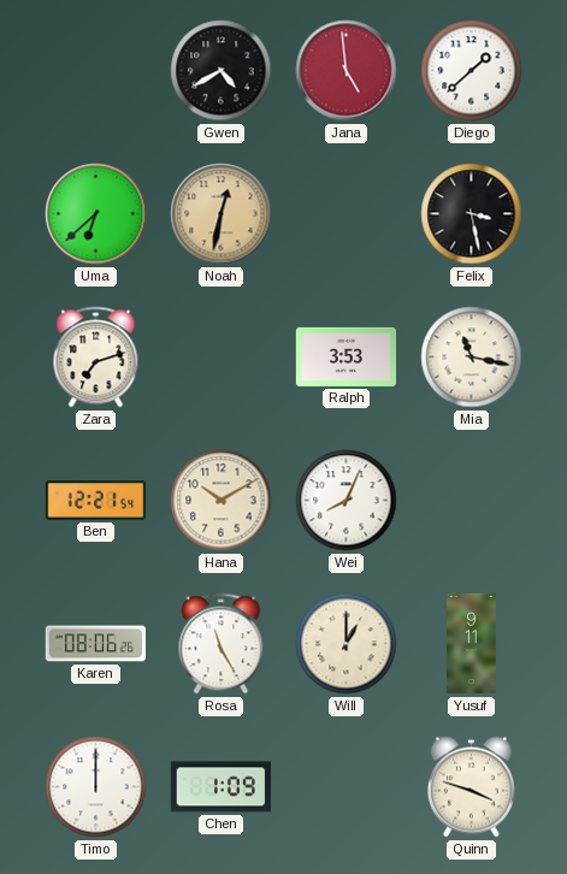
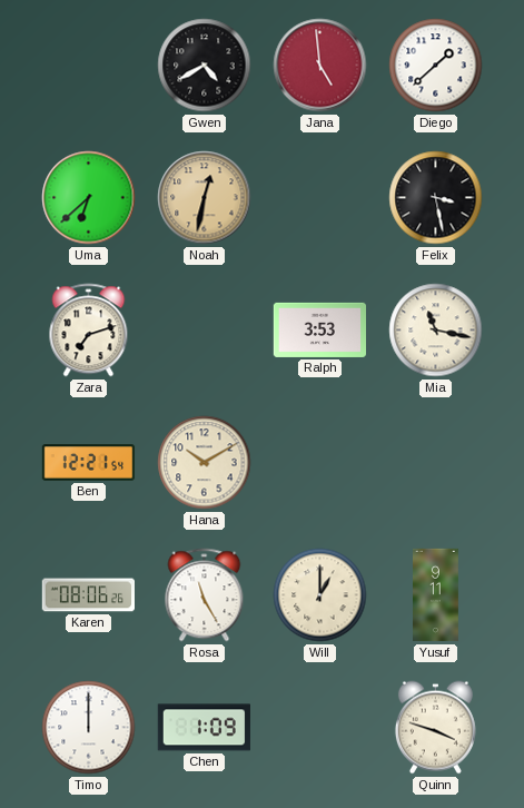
Wei: 8:04 -> none (347, 501)
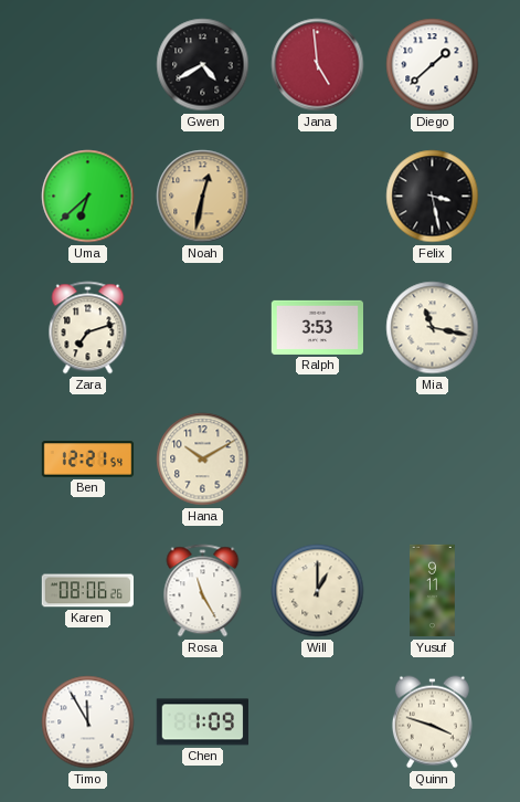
Timo: 12:00 -> 11:55 (88, 722)
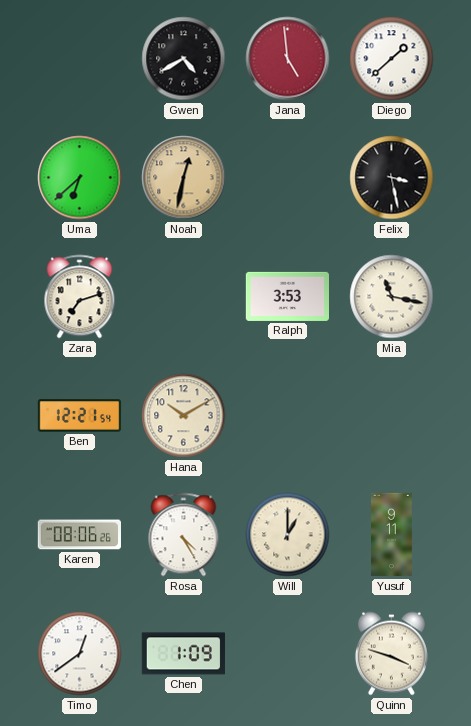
Rosa: 11:25 -> 4:25 (184, 535)
Timo: 11:55 -> 12:39 (80, 654)
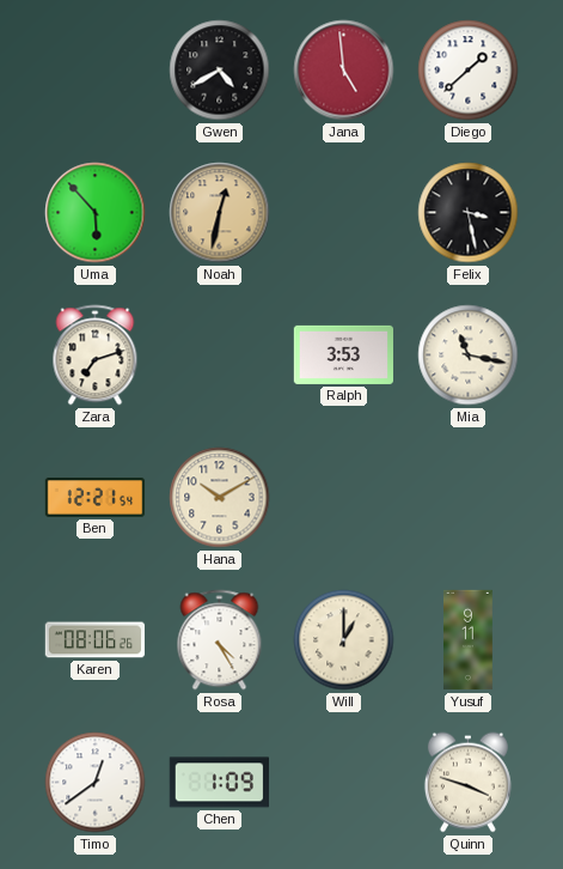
Uma: 6:38 -> 5:53 (96, 213)
